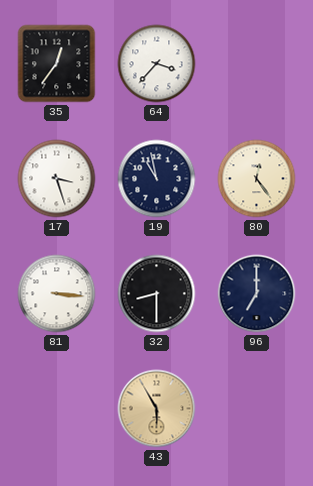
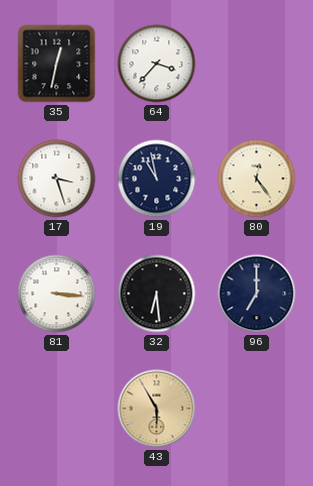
35: 12:36 -> 12:32 (57, 64)
32: 8:30 -> 6:29 (157, 294)
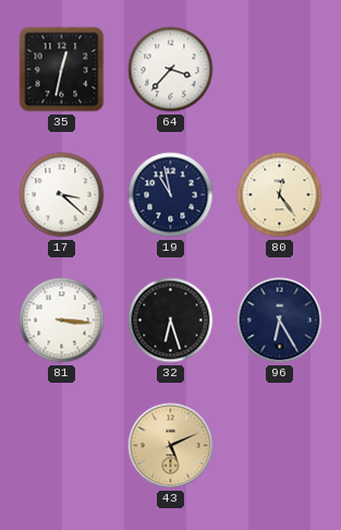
17: 3:27 -> 3:22 (62, 195)
32: 6:29 -> 6:27 (171, 321)
96: 7:00 -> 6:25 (280, 321)
43: 5:55 -> 5:11 (171, 446)
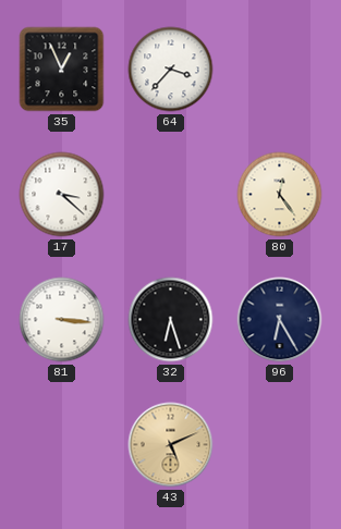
35: 12:32 -> 12:56 (62, 70)
19: 10:58 -> none (171, 195)
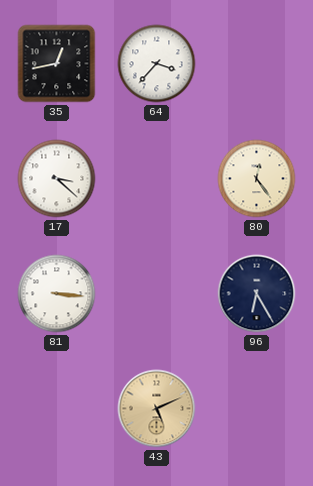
35: 12:56 -> 12:43 (57, 64)
32: 6:27 -> none (171, 320)
